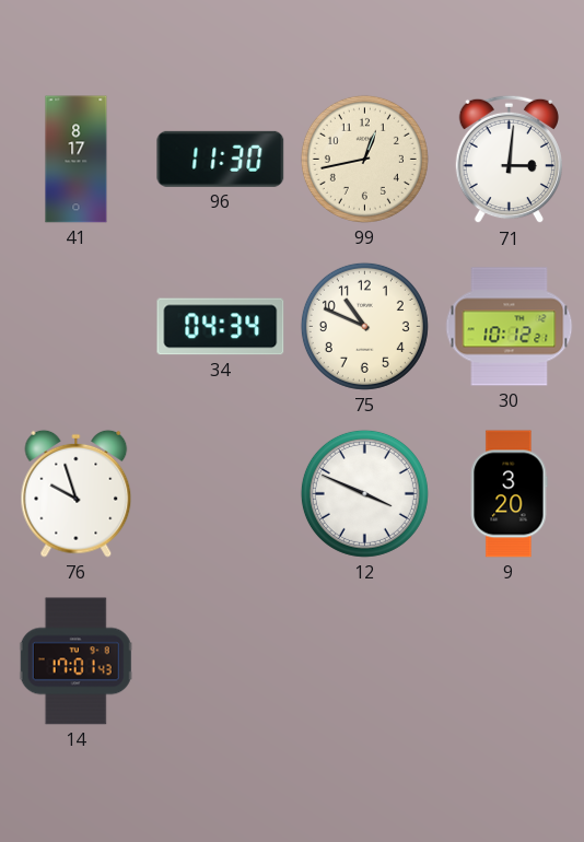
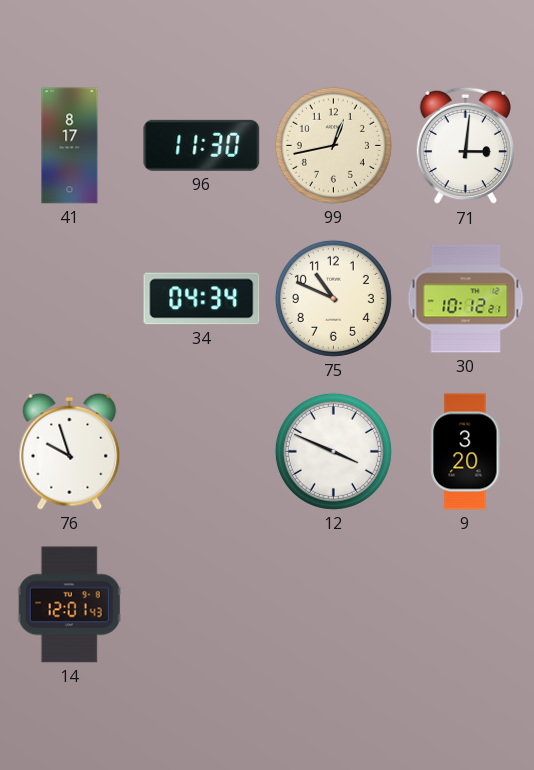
14: 17:01 -> 12:01 (69, 605)
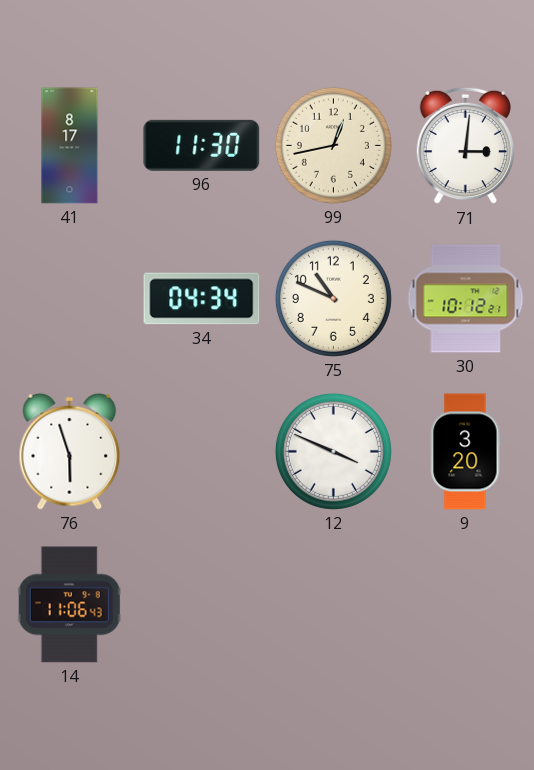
76: 9:57 -> 5:57 (70, 451)
14: 12:01 -> 11:06 (69, 605)
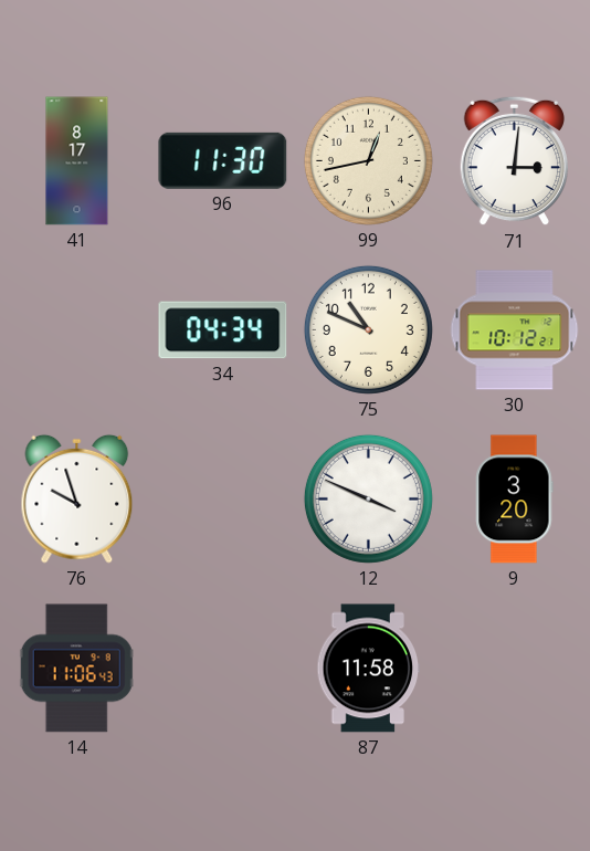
76: 5:57 -> 9:57 (77, 498)
87: none -> 11:58 (369, 669)
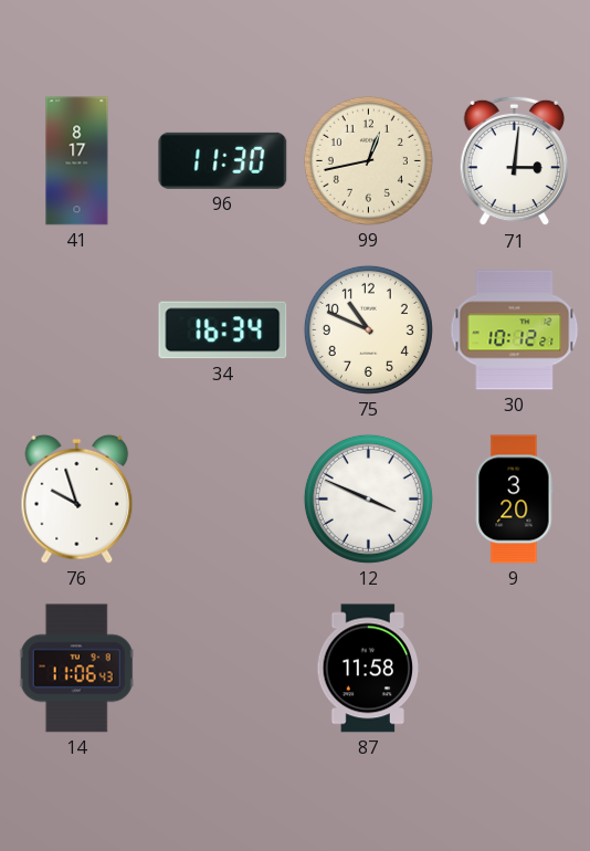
34: 04:34 -> 16:34 (223, 330)
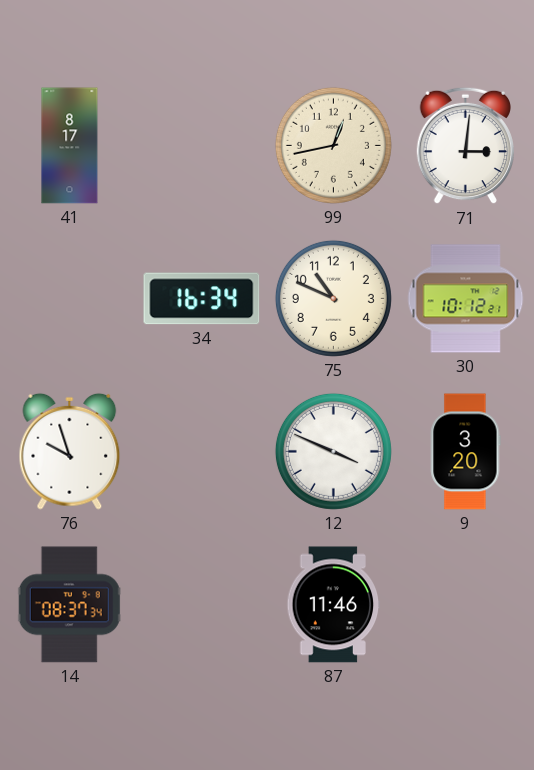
96: 11:30 -> none (223, 160)
14: 11:06 -> 08:37 (69, 605)
87: 11:58 -> 11:46 (334, 605)
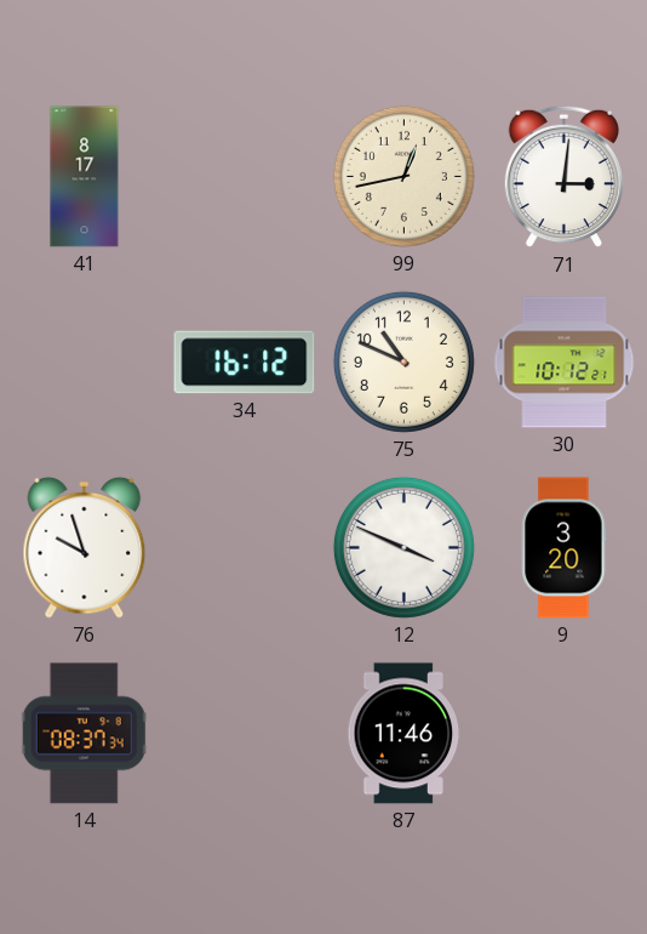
34: 16:34 -> 16:12 (245, 363)
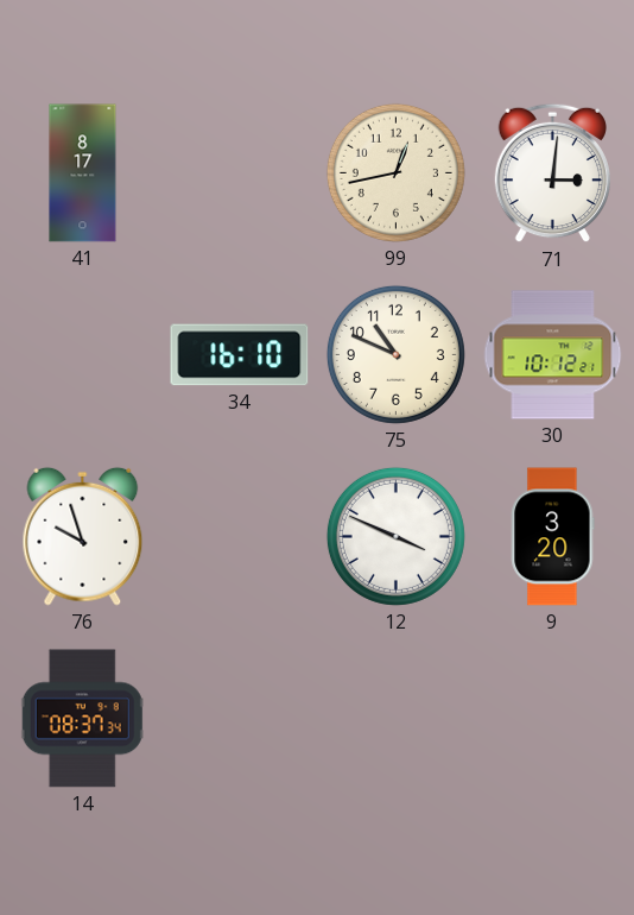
34: 16:12 -> 16:10 (240, 355)
87: 11:46 -> none (405, 734)
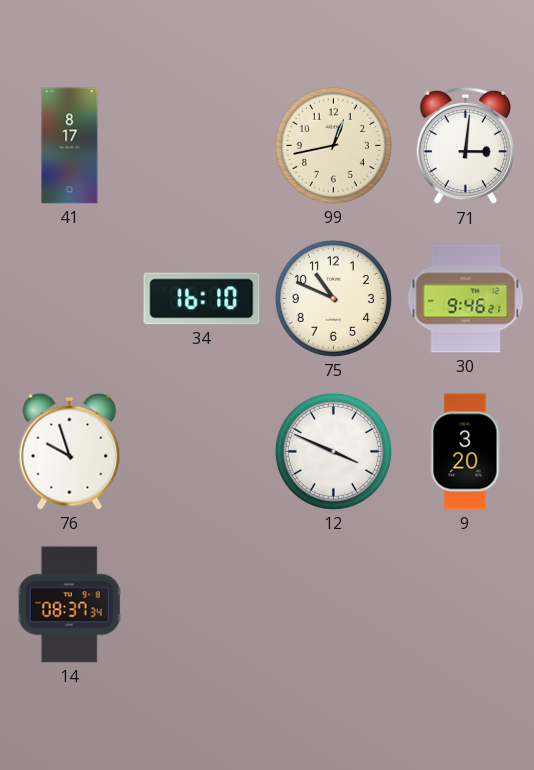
30: 10:12 -> 9:46 (466, 299)
